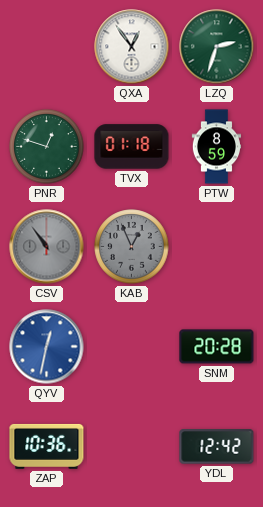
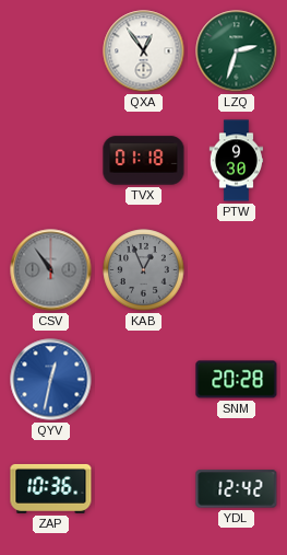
PNR: 12:48 -> none (47, 147)
PTW: 8:59 -> 9:30 (236, 161)
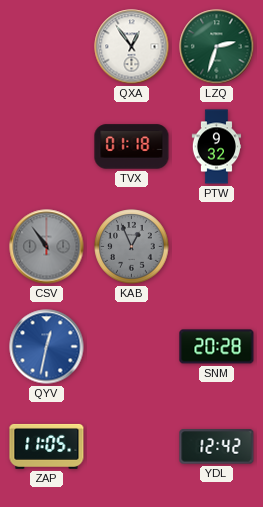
PTW: 9:30 -> 9:32 (216, 147)
ZAP: 10:36 -> 11:05 (47, 446)
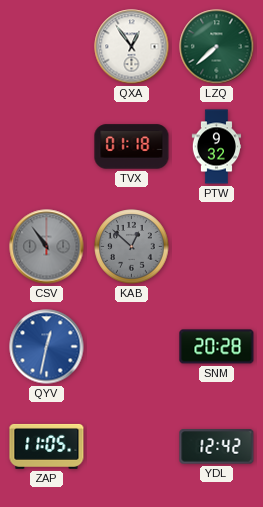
LZQ: 2:33 -> 7:38 (217, 47)
KAB: 12:56 -> 12:52 (132, 247)
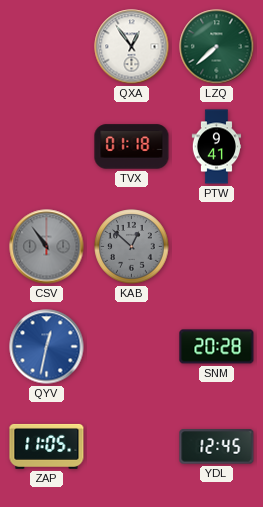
PTW: 9:32 -> 9:41 (216, 147)
YDL: 12:42 -> 12:45 (217, 447)
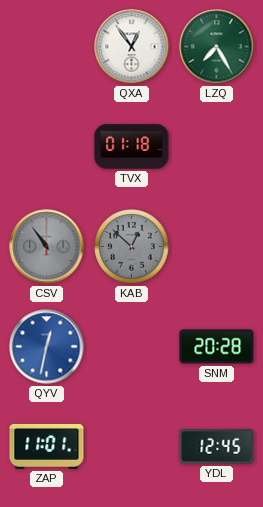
LZQ: 7:38 -> 7:25 (217, 47)
PTW: 9:41 -> none (216, 147)
ZAP: 11:05 -> 11:01 (47, 446)
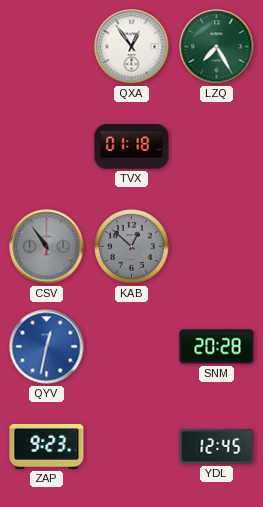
ZAP: 11:01 -> 9:23 (47, 446)
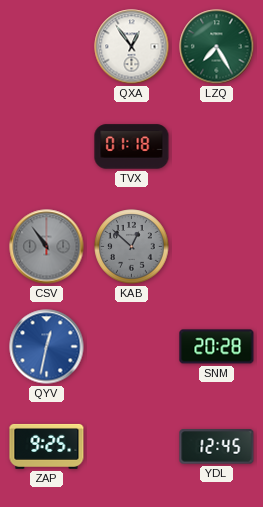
ZAP: 9:23 -> 9:25 (47, 446)
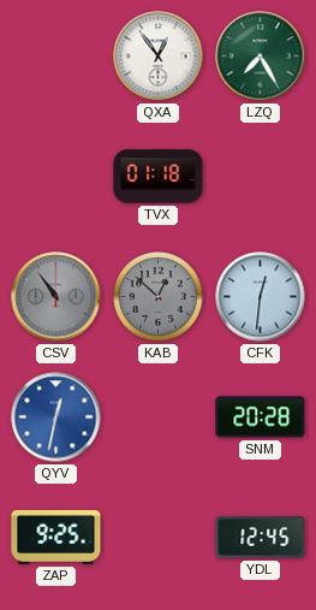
CFK: none -> 12:31 (261, 297)
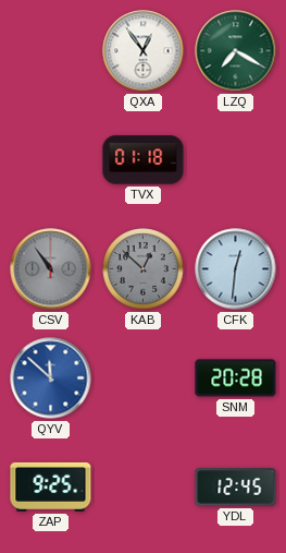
LZQ: 7:25 -> 7:20 (236, 51)
QYV: 12:32 -> 11:52 (51, 378)
